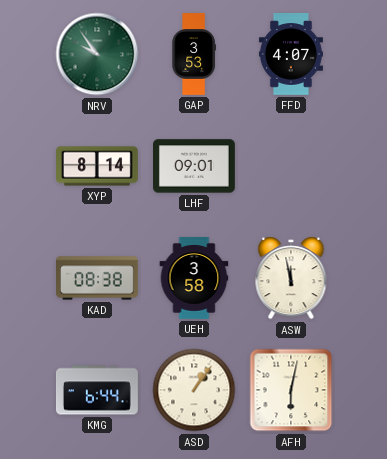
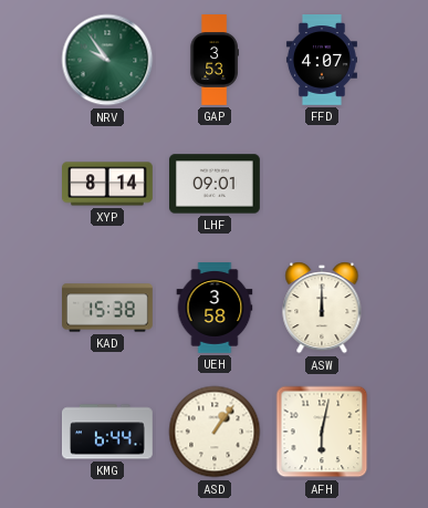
KAD: 08:38 -> 15:38 (108, 308)
ASW: 11:58 -> 12:00 (322, 308)
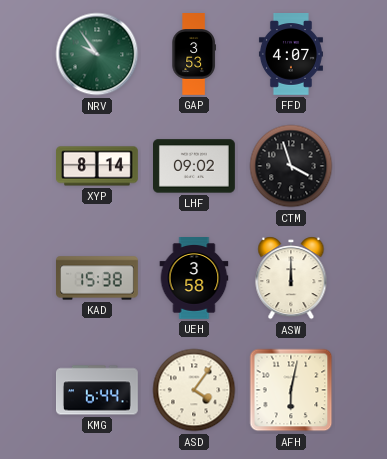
LHF: 09:01 -> 09:02 (195, 166)
CTM: none -> 3:57 (291, 166)
ASD: 1:06 -> 4:06 (194, 390)
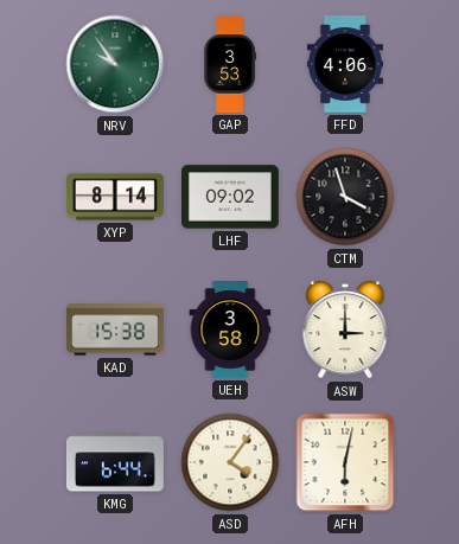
FFD: 4:07 -> 4:06 (345, 65)
ASW: 12:00 -> 3:00 (345, 329)
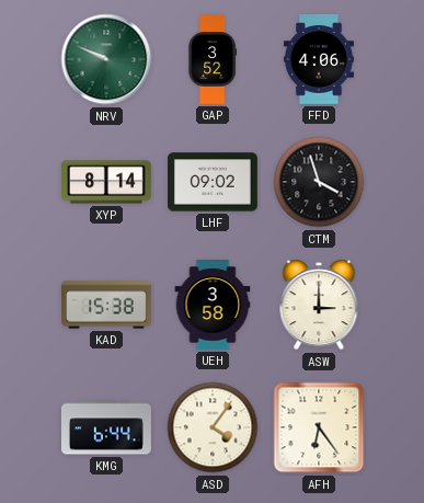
NRV: 9:54 -> 9:49 (106, 59)
GAP: 3:53 -> 3:52 (213, 59)
AFH: 6:02 -> 6:24 (319, 427)
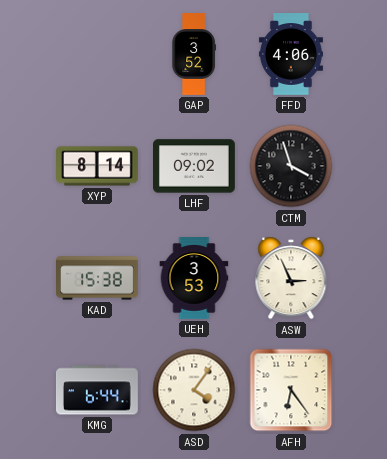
NRV: 9:49 -> none (106, 59)
UEH: 3:58 -> 3:53 (194, 279)
ASW: 3:00 -> 2:56 (291, 278)
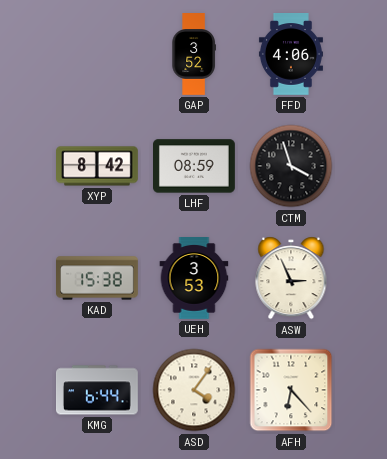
XYP: 8:14 -> 8:42 (98, 166)
LHF: 09:02 -> 08:59 (195, 166)
AFH: 6:24 -> 6:23 (291, 390)
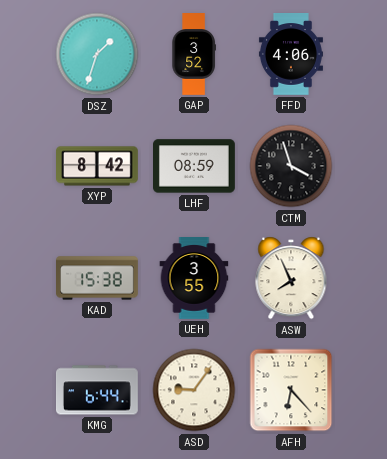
DSZ: none -> 1:33 (97, 54)
UEH: 3:53 -> 3:55 (194, 279)
ASW: 2:56 -> 7:56 (291, 278)
ASD: 4:06 -> 9:06 (194, 390)
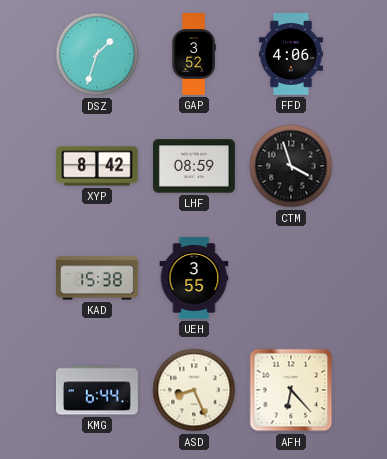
ASW: 7:56 -> none (291, 278)
ASD: 9:06 -> 8:26 (194, 390)
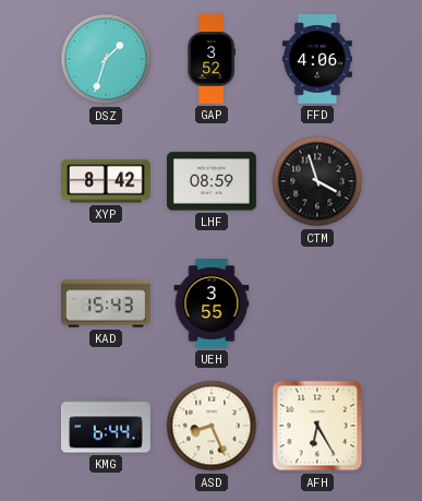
KAD: 15:38 -> 15:43 (107, 303)
AFH: 6:23 -> 6:25 (317, 426)
